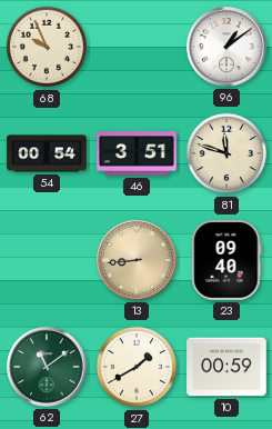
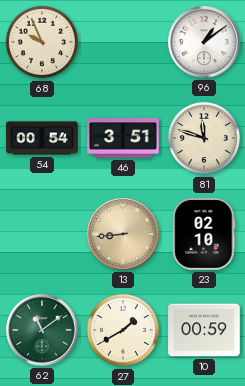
23: 09:40 -> 02:10 (204, 234)
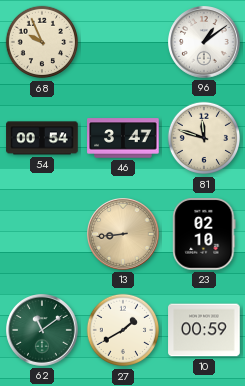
46: 3:51 -> 3:47 (123, 138)
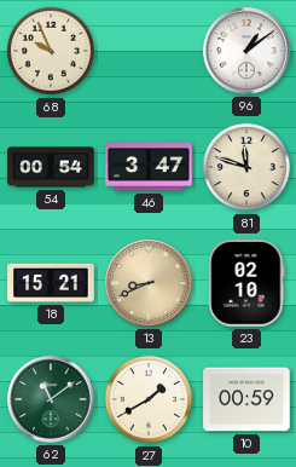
18: none -> 15:21 (51, 283)
13: 8:44 -> 8:41 (150, 284)
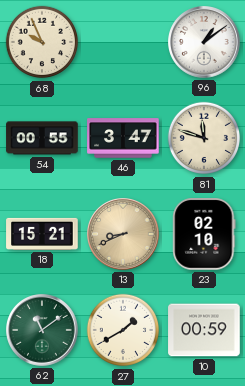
54: 00:54 -> 00:55 (42, 138)
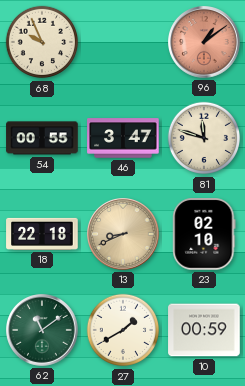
96 dial: white -> salmon (205, 43)
18: 15:21 -> 22:18 (42, 234)
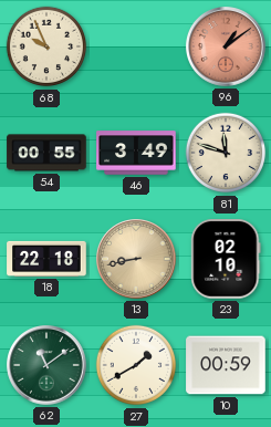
46: 3:47 -> 3:49 (136, 153)
13: 8:41 -> 8:43 (137, 260)
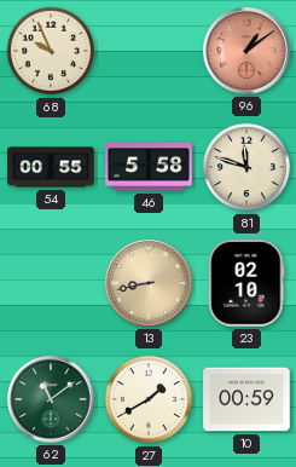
46: 3:49 -> 5:58 (149, 167)
18: 22:18 -> none (46, 259)
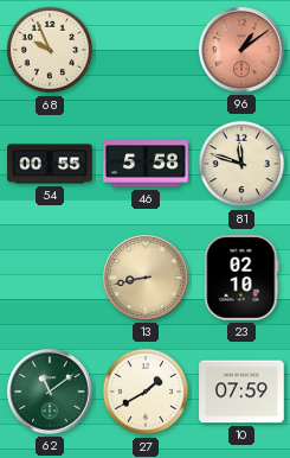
10: 00:59 -> 07:59 (241, 392)
